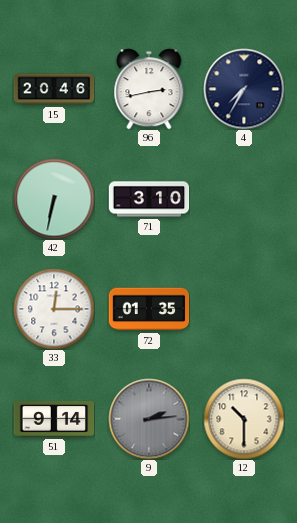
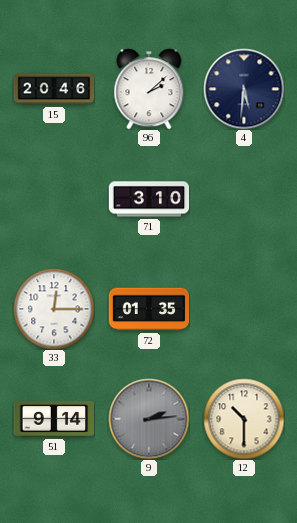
96: 2:43 -> 2:08 (149, 89)
4: 7:35 -> 5:31 (244, 89)
42: 6:32 -> none (54, 199)
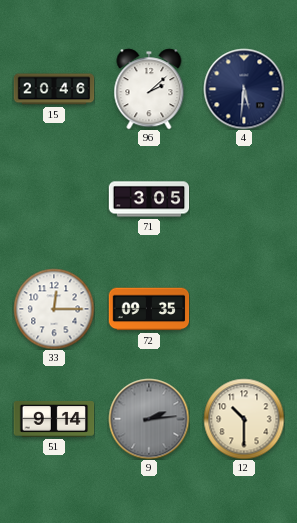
71: 3:10 -> 3:05 (149, 199)
72: 01:35 -> 09:35 (149, 309)
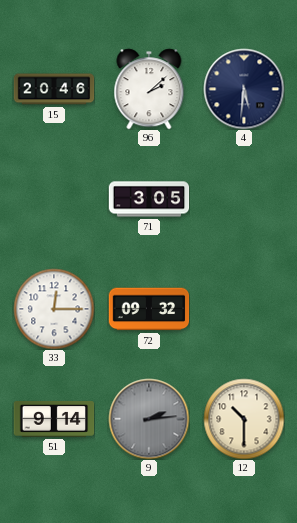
72: 09:35 -> 09:32 (149, 309)
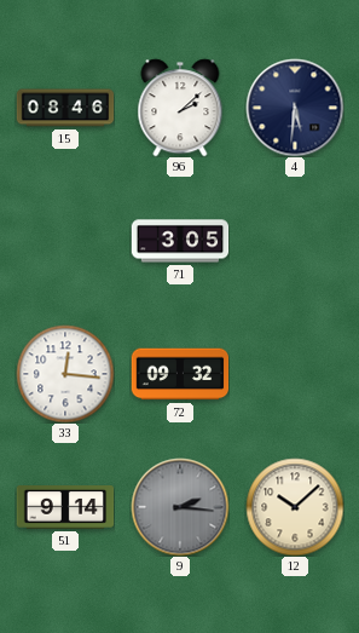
15: 20:46 -> 08:46 (65, 108)
33: 12:15 -> 12:16 (65, 374)
9: 2:14 -> 2:16 (180, 507)
12: 10:30 -> 10:08 (295, 507)
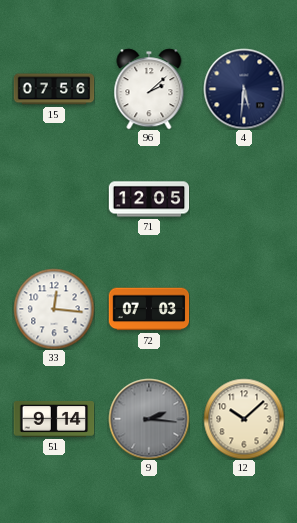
15: 08:46 -> 07:56 (54, 89)
71: 3:05 -> 12:05 (149, 199)
72: 09:32 -> 07:03 (149, 309)
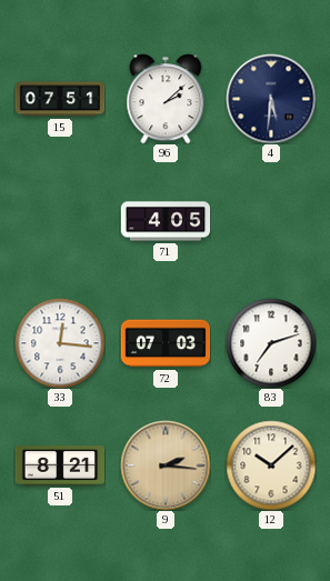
15: 07:56 -> 07:51 (60, 99)
71: 12:05 -> 4:05 (166, 221)
83: none -> 7:12 (271, 343)
51: 9:14 -> 8:21 (60, 465)
9 dial: grey -> champagne (166, 465)
